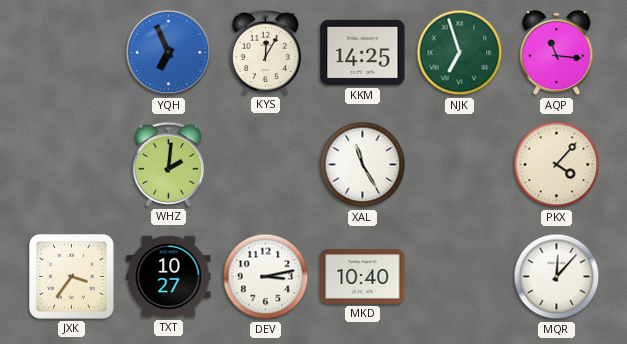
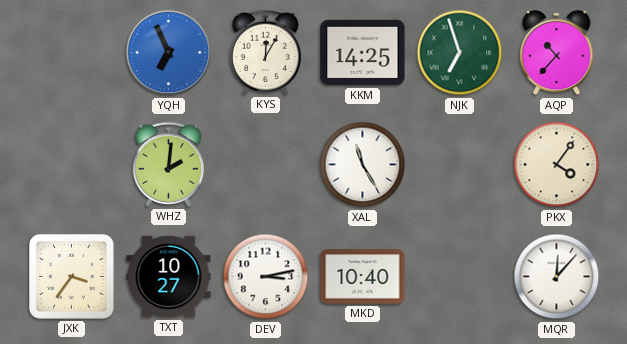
AQP: 11:16 -> 10:37 (557, 53)
PKX: 4:07 -> 4:06 (557, 165)
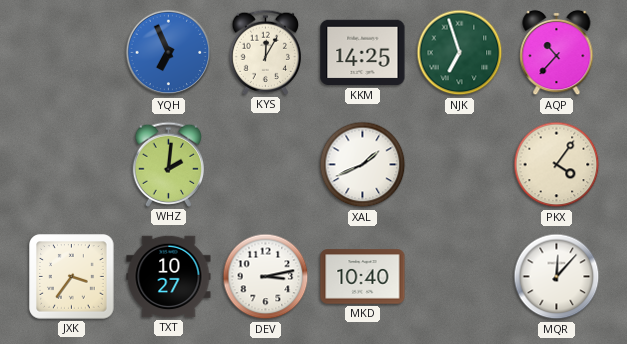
XAL: 11:25 -> 1:41 (363, 165)
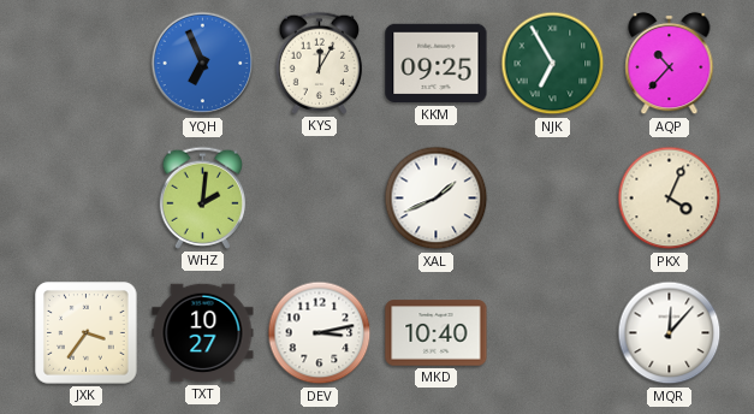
KKM: 14:25 -> 09:25 (437, 64)
NJK: 6:57 -> 6:55 (553, 64)
PKX: 4:06 -> 4:04 (670, 199)
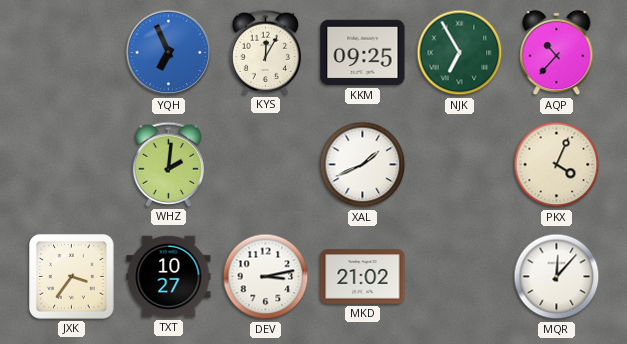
MKD: 10:40 -> 21:02 (363, 277)
